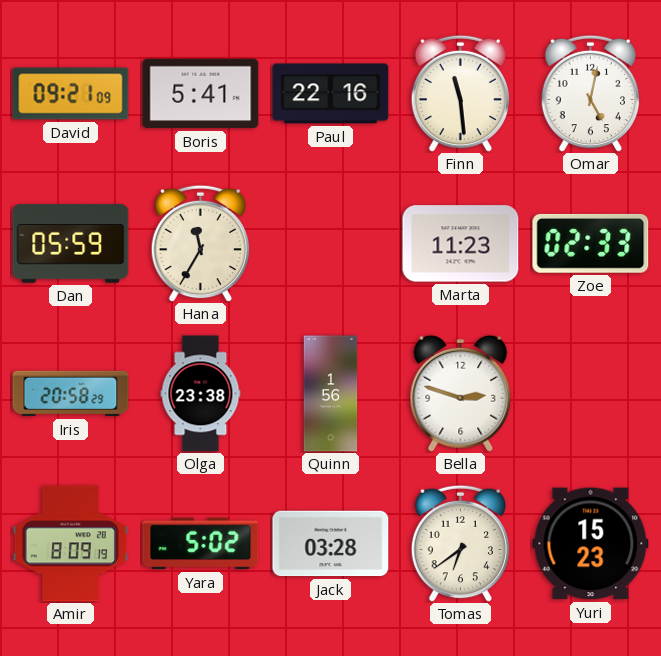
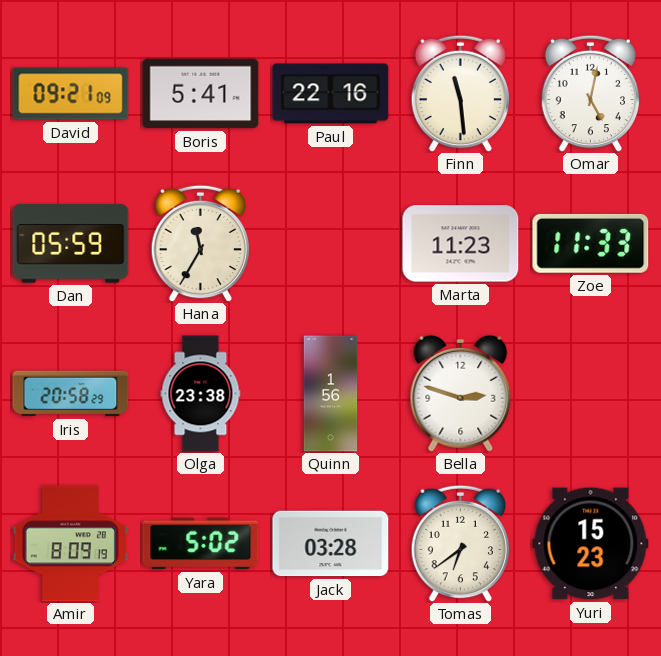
Zoe: 02:33 -> 11:33 (591, 243)
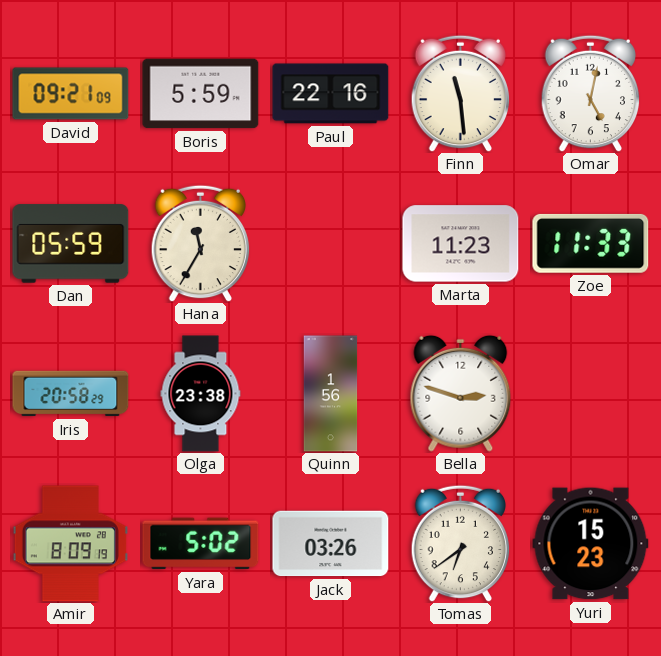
Boris: 5:41 -> 5:59 (201, 94)
Jack: 03:28 -> 03:26 (331, 544)
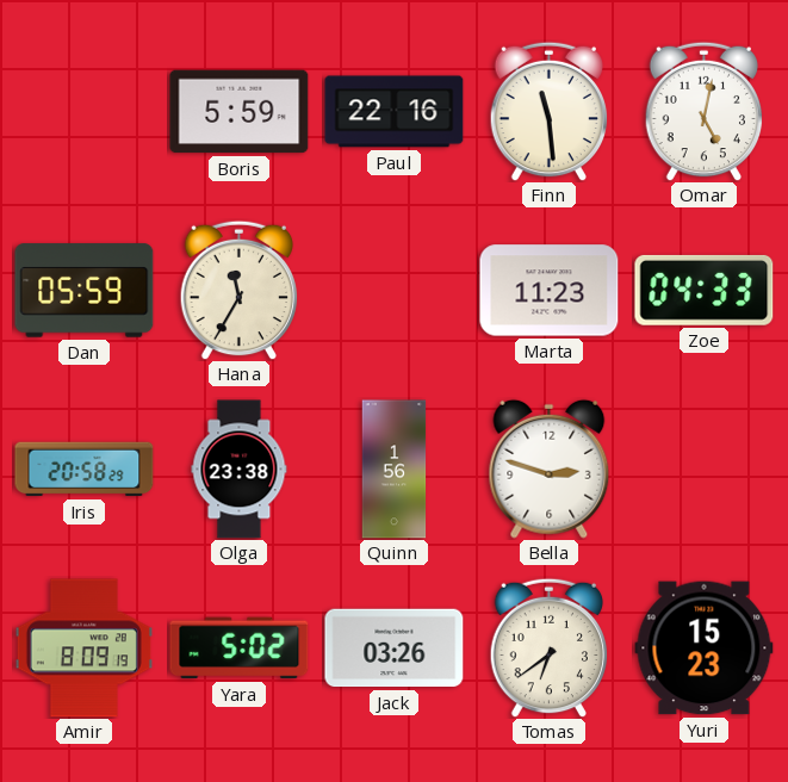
David: 09:21 -> none (71, 94)
Zoe: 11:33 -> 04:33 (705, 290)
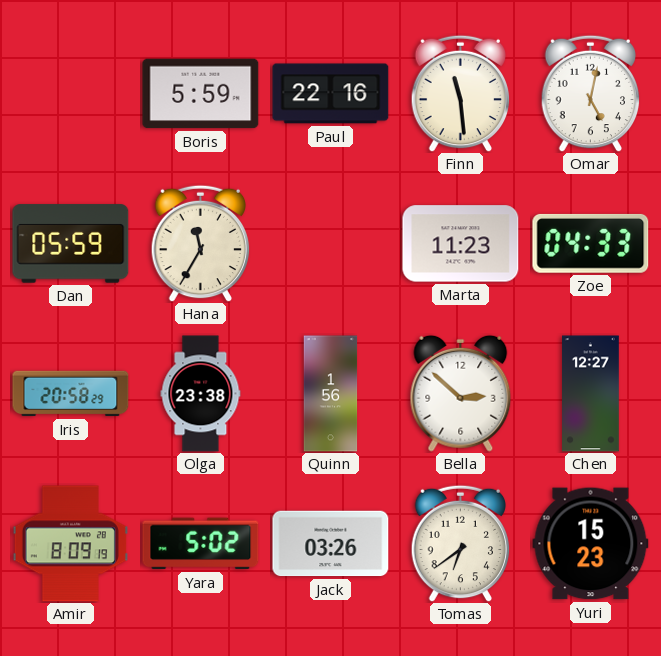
Bella: 2:48 -> 2:52 (461, 393)
Chen: none -> 12:27 (591, 394)
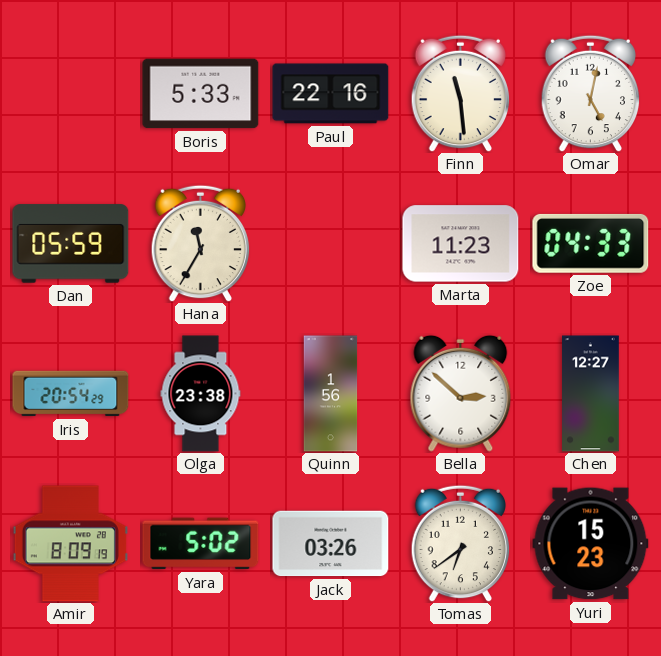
Boris: 5:59 -> 5:33 (201, 94)
Iris: 20:58 -> 20:54 (71, 394)
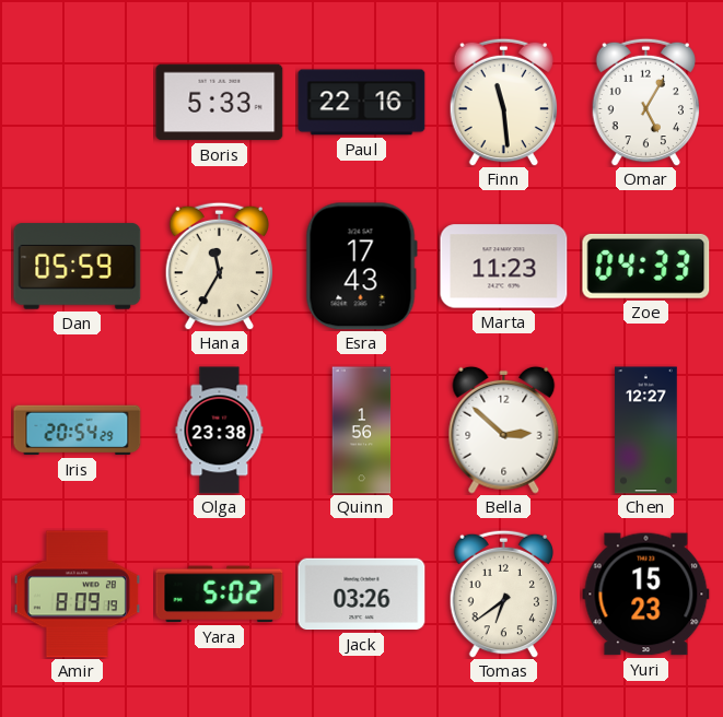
Omar: 5:02 -> 5:05 (646, 102)
Esra: none -> 17:43 (361, 267)
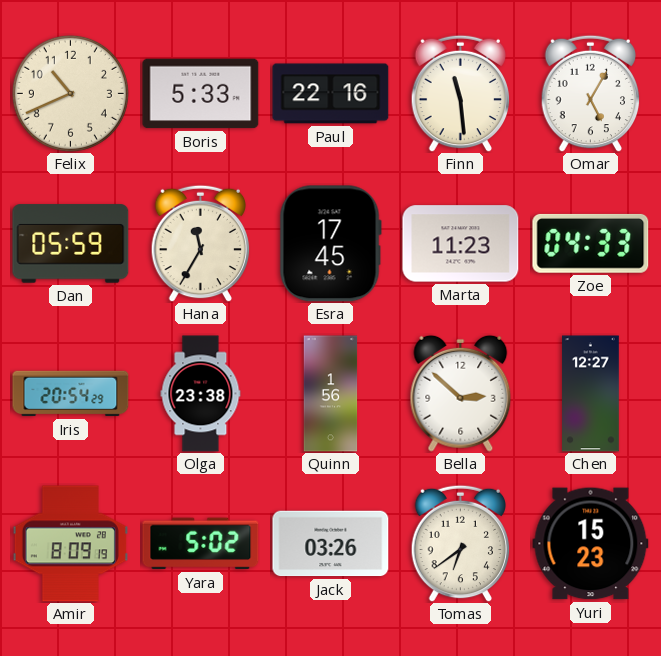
Felix: none -> 10:41 (70, 93)
Esra: 17:43 -> 17:45 (330, 244)
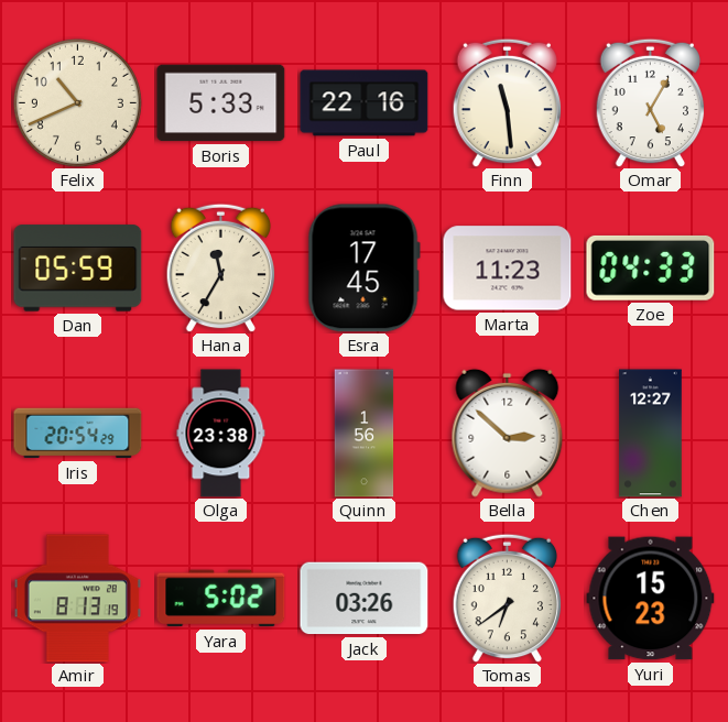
Amir: 8:09 -> 8:13 (77, 599)
